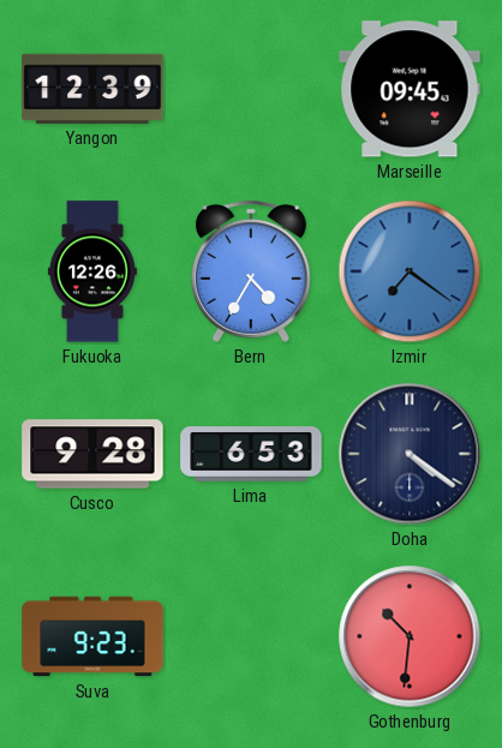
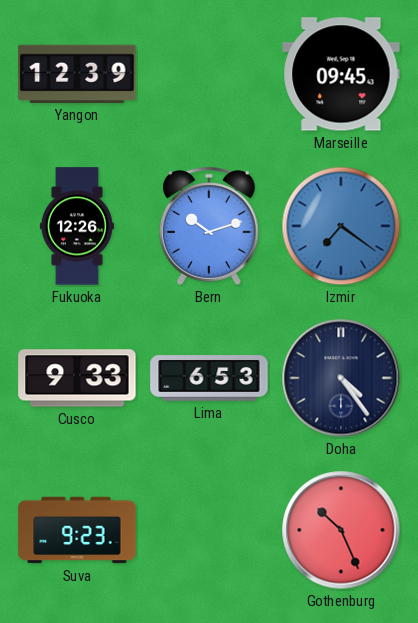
Bern: 4:35 -> 10:12 (209, 226)
Cusco: 9:28 -> 9:33 (77, 378)
Doha: 4:21 -> 4:24 (341, 378)
Gothenburg: 10:31 -> 10:26 (341, 530)
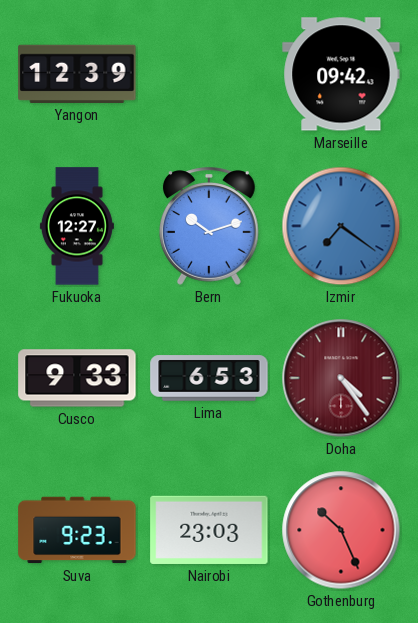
Marseille: 09:45 -> 09:42 (341, 74)
Fukuoka: 12:26 -> 12:27 (77, 226)
Doha dial: navy -> burgundy (341, 378)
Nairobi: none -> 23:03 (209, 530)
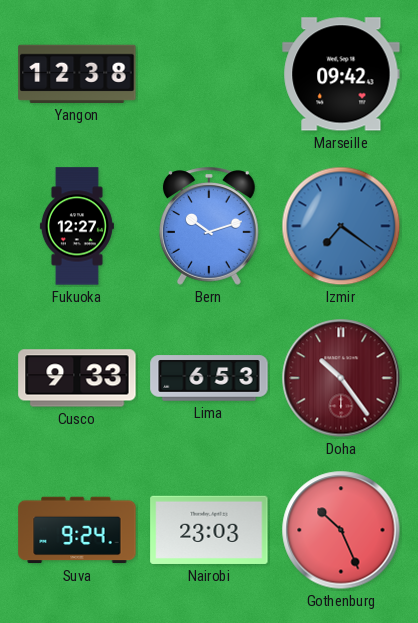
Yangon: 12:39 -> 12:38 (77, 74)
Doha: 4:24 -> 10:24 (341, 378)
Suva: 9:23 -> 9:24 (77, 530)
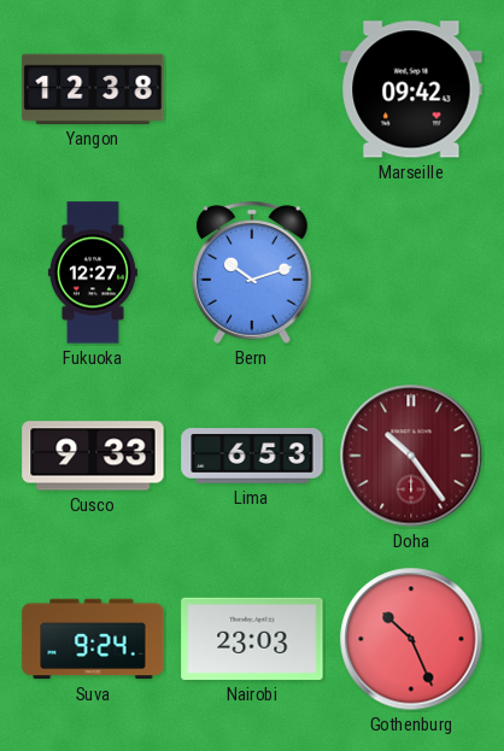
Izmir: 7:21 -> none (341, 226)
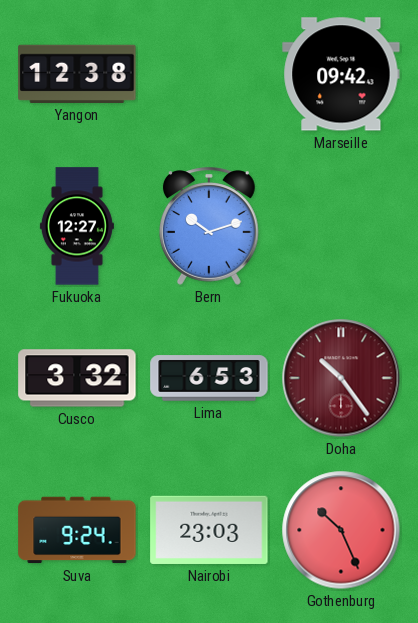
Cusco: 9:33 -> 3:32 (77, 378)
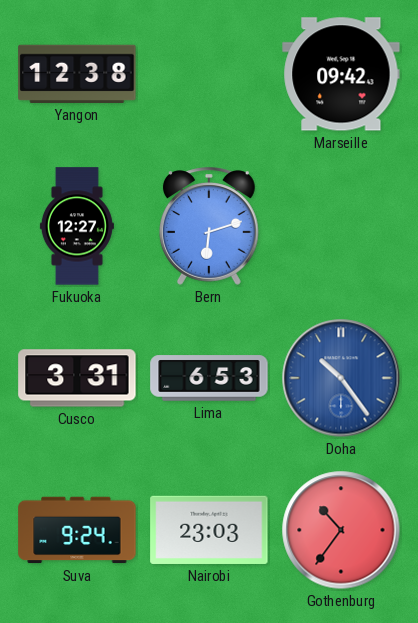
Bern: 10:12 -> 6:12 (209, 226)
Cusco: 3:32 -> 3:31 (77, 378)
Doha dial: burgundy -> blue (341, 378)
Gothenburg: 10:26 -> 10:36 (341, 530)
